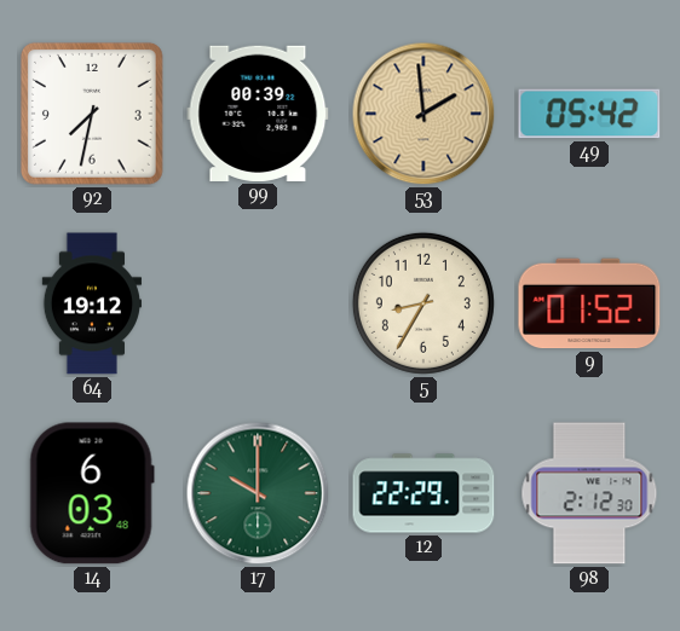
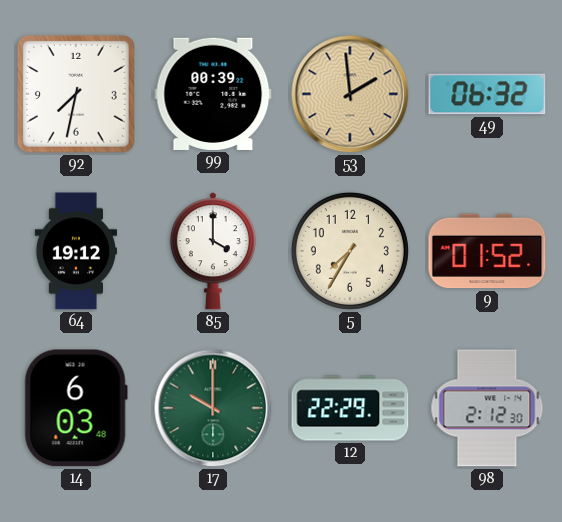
49: 05:42 -> 06:32 (487, 94)
85: none -> 4:00 (213, 251)
5: 8:35 -> 7:35 (350, 251)
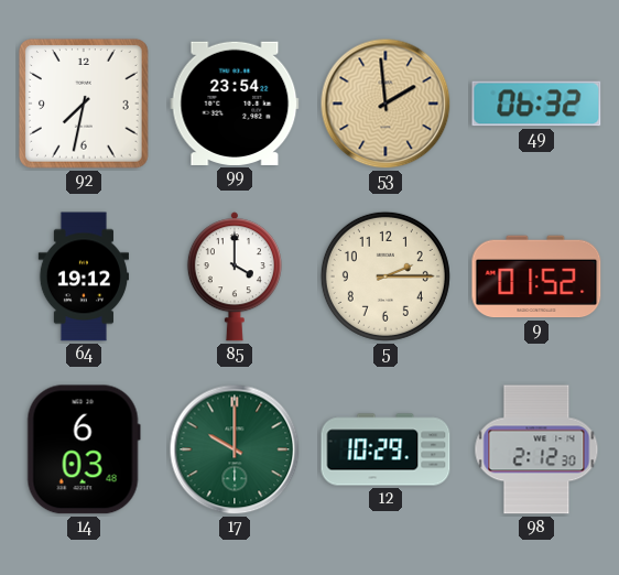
99: 00:39 -> 23:54 (235, 104)
5: 7:35 -> 2:15 (385, 276)
12: 22:29 -> 10:29 (385, 449)
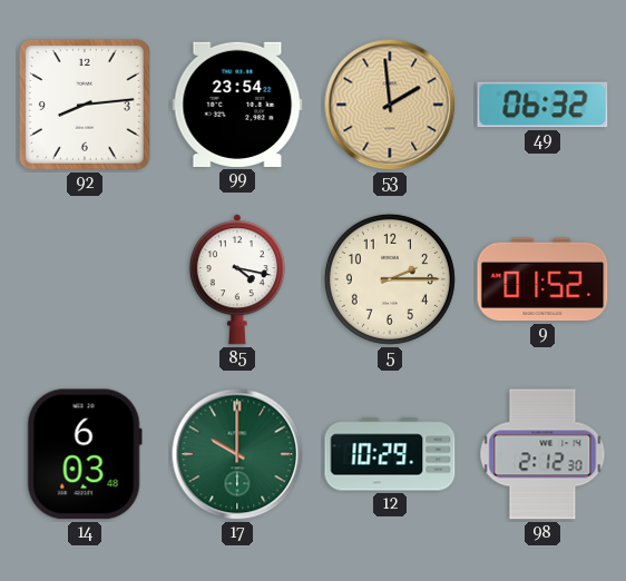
92: 7:32 -> 8:14 (85, 105)
64: 19:12 -> none (83, 276)
85: 4:00 -> 4:17 (237, 279)
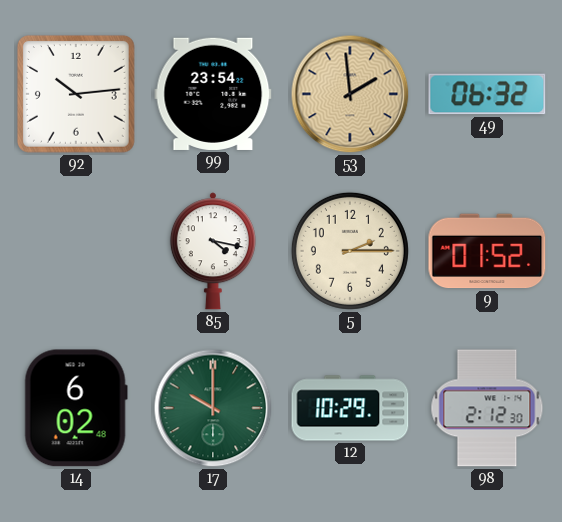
92: 8:14 -> 10:14 (76, 94)
14: 6:03 -> 6:02 (76, 408)
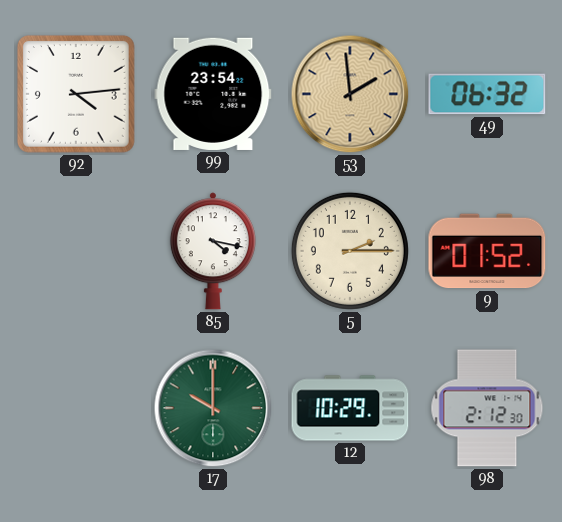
92: 10:14 -> 4:14 (76, 94)
14: 6:02 -> none (76, 408)
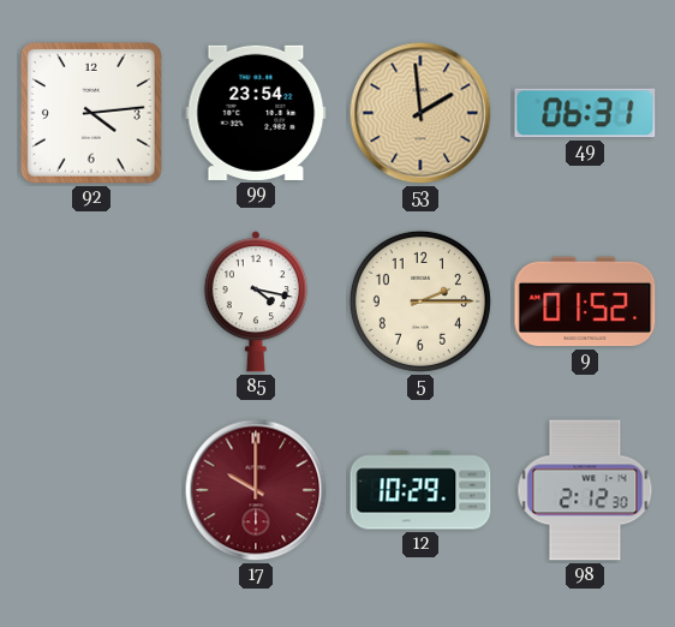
49: 06:32 -> 06:31 (585, 113)
17 dial: green -> burgundy (256, 490)
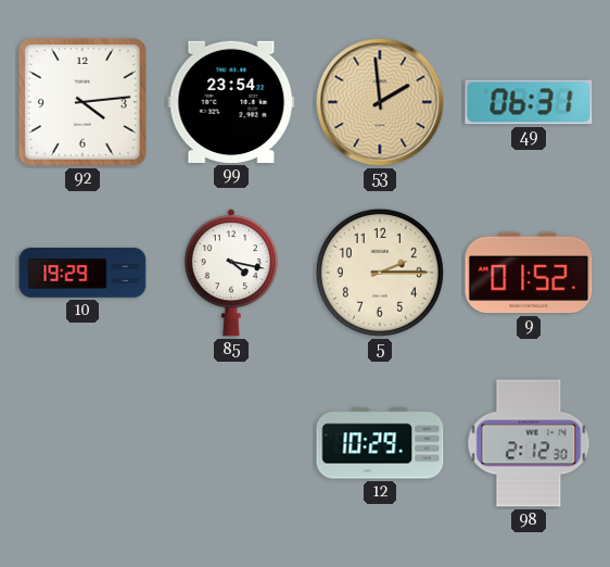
10: none -> 19:29 (82, 273)
17: 10:00 -> none (256, 490)
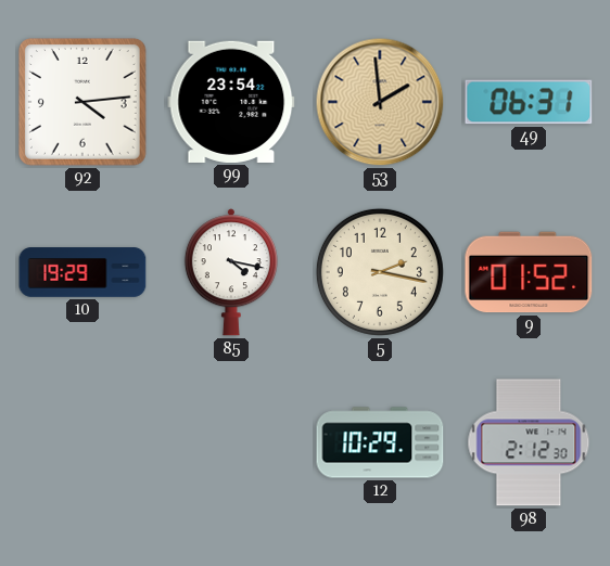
5: 2:15 -> 2:17 (380, 272)
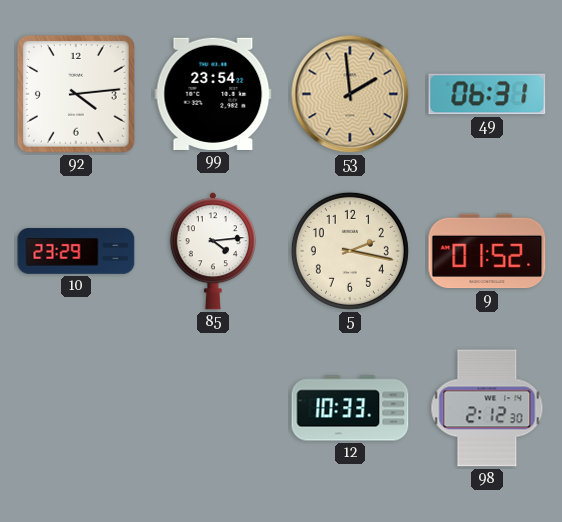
10: 19:29 -> 23:29 (76, 251)
85: 4:17 -> 4:14 (213, 251)
12: 10:29 -> 10:33 (350, 408)
